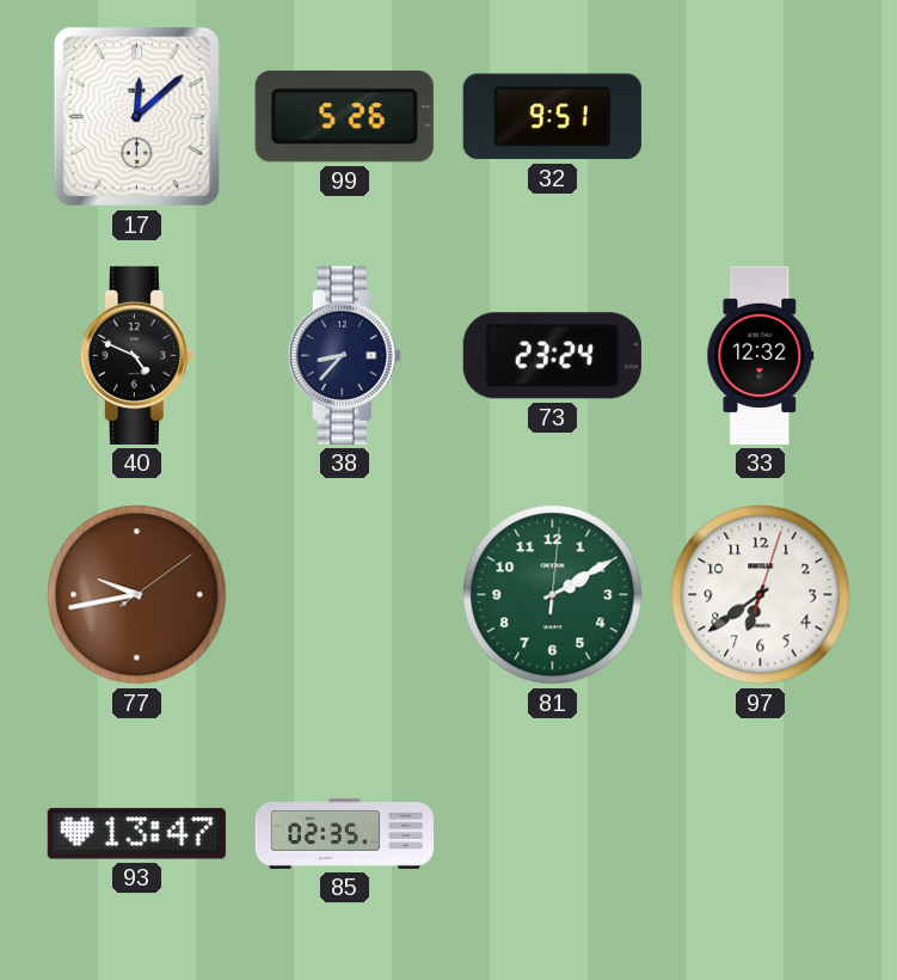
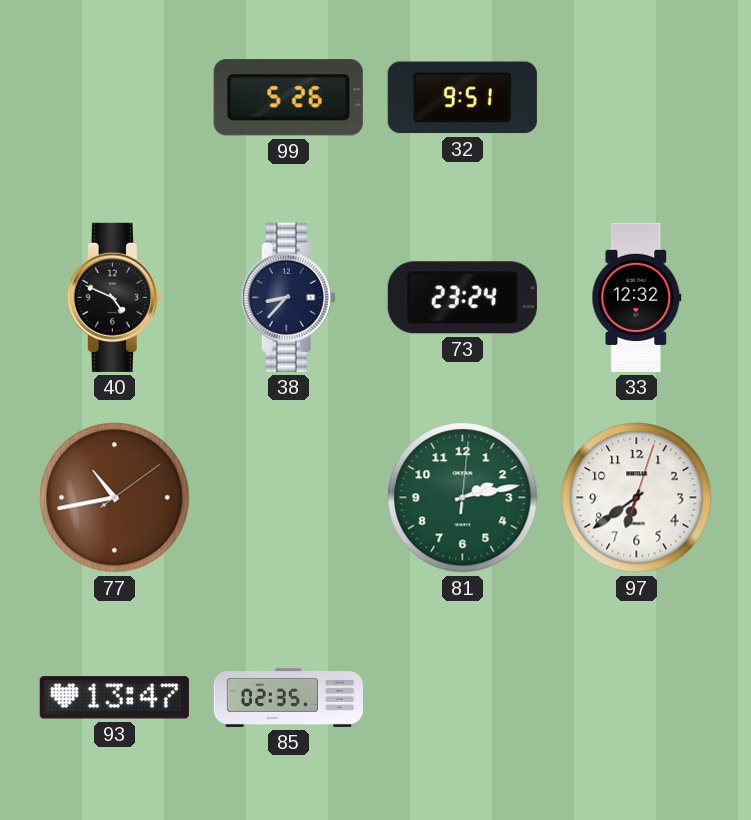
17: 12:08 -> none (136, 116)
77: 9:43 -> 10:43 (115, 498)
81: 2:10 -> 2:13 (463, 498)
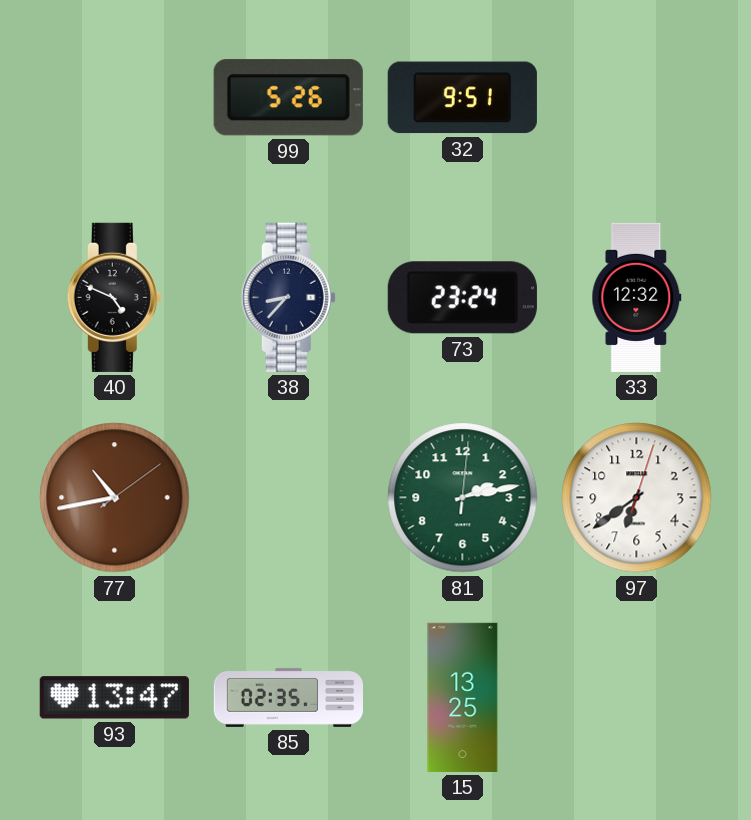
15: none -> 13:25 (463, 697)
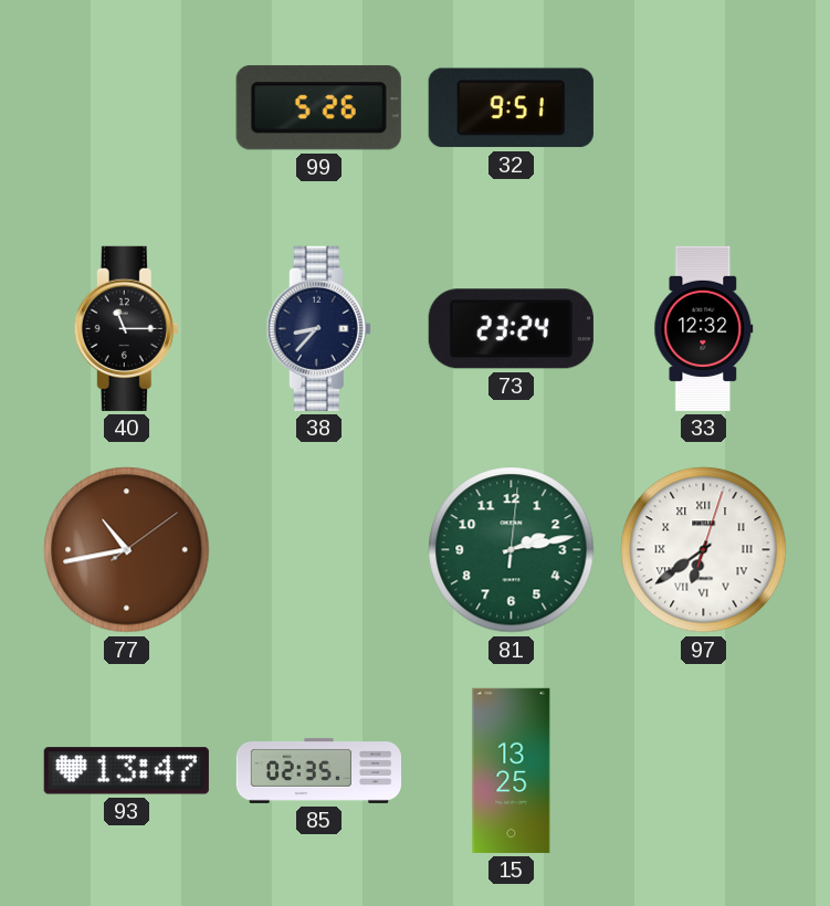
40: 4:49 -> 11:15 (126, 328)
97 numerals: Arabic -> Roman (704, 550)
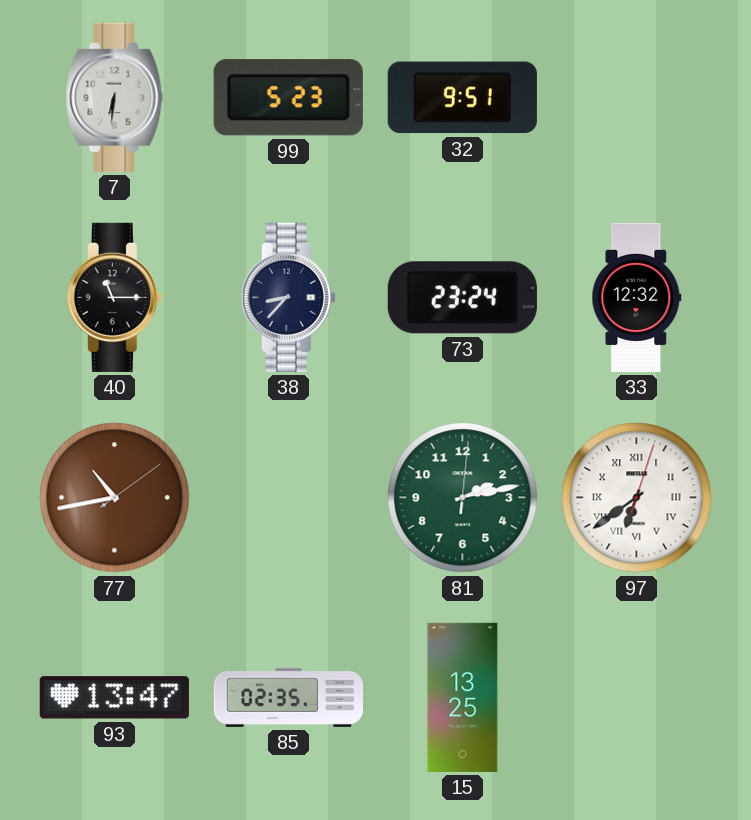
7: none -> 6:31 (115, 97)
99: 5:26 -> 5:23 (288, 98)
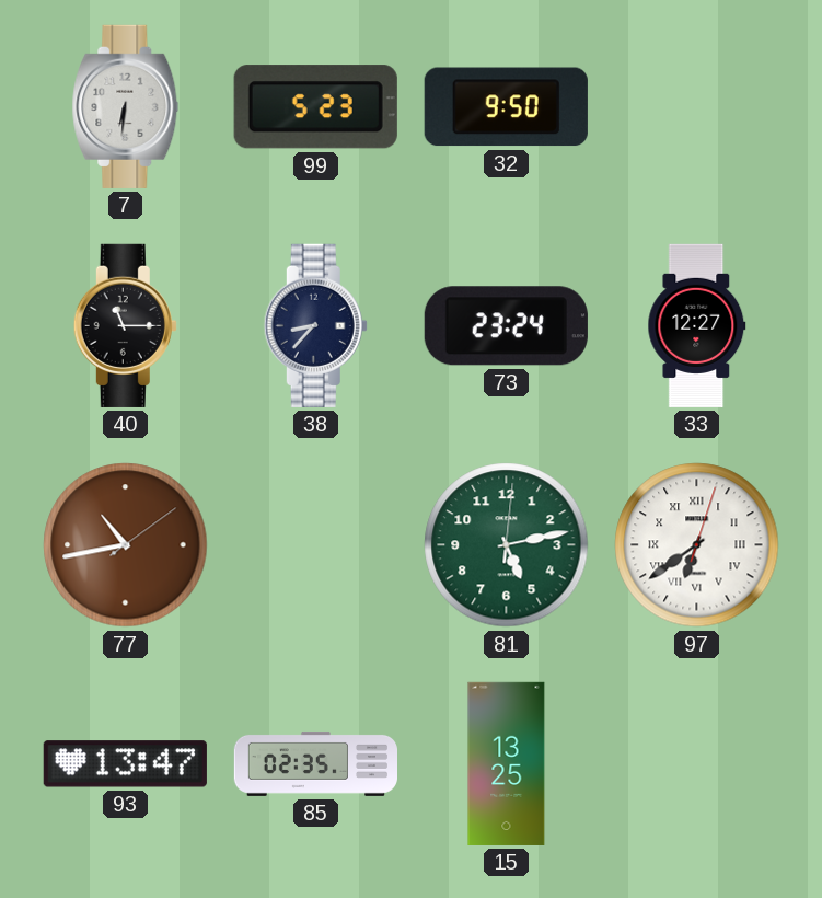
32: 9:51 -> 9:50 (506, 107)
33: 12:32 -> 12:27 (697, 325)
81: 2:13 -> 5:13 (507, 545)
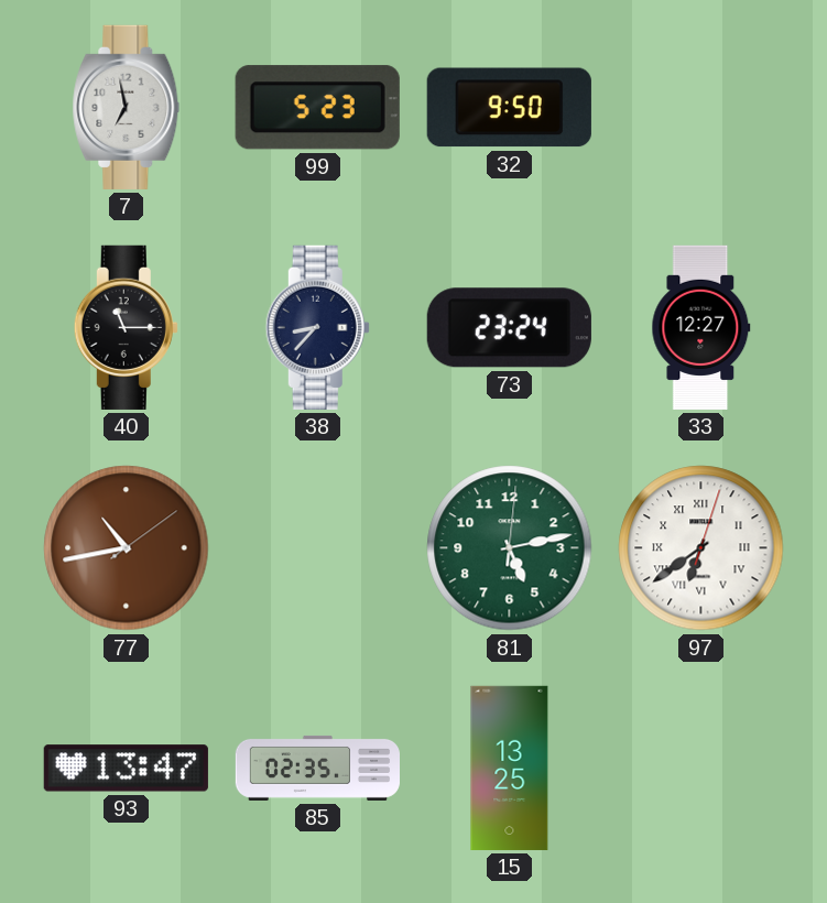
7: 6:31 -> 6:58 (127, 107)
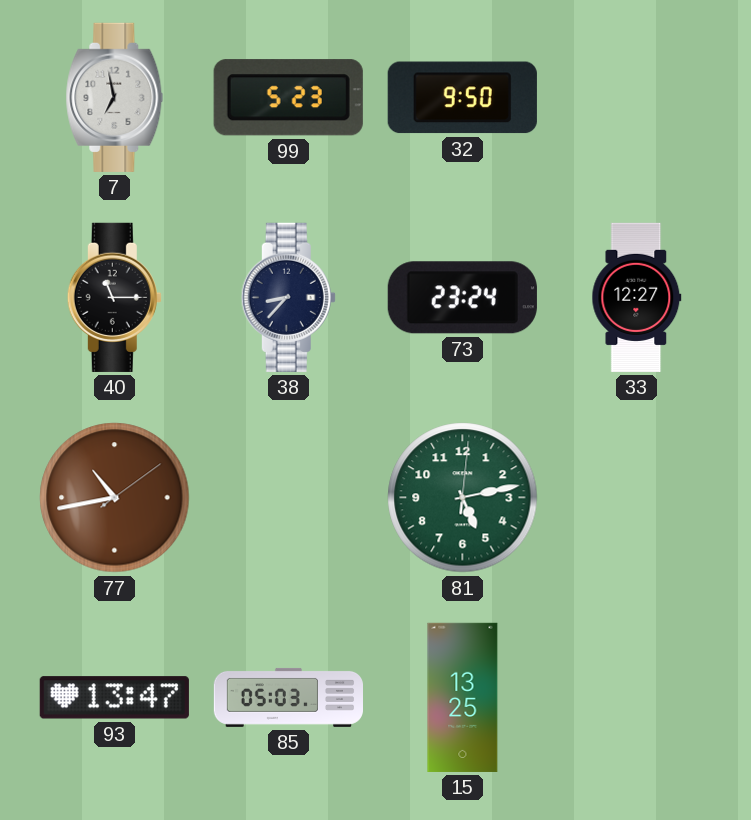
97: 6:39 -> none (701, 548)
85: 02:35 -> 05:03 (288, 697)
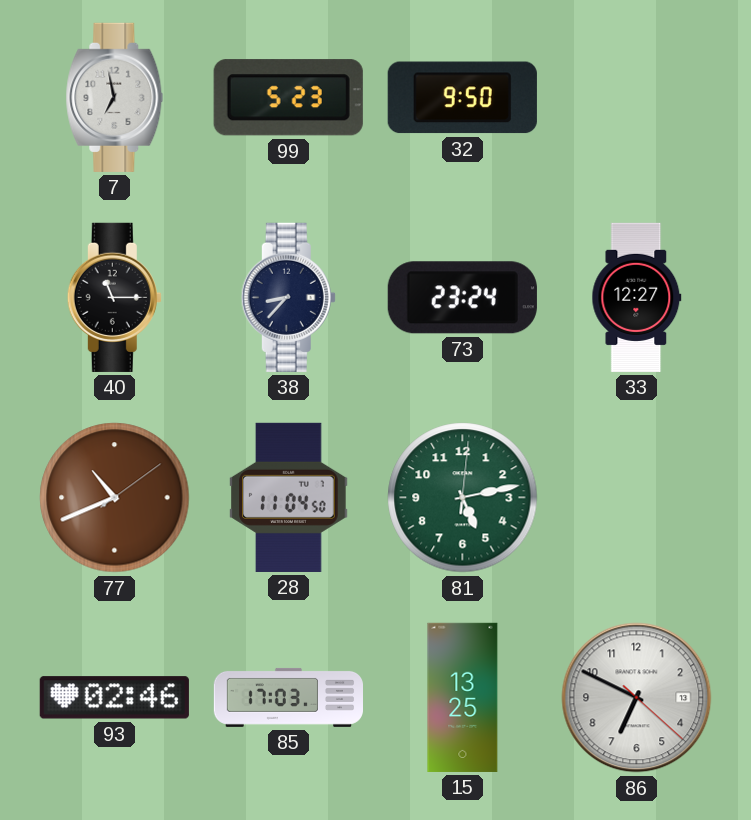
77: 10:43 -> 10:41 (115, 498)
28: none -> 11:04 (289, 497)
93: 13:47 -> 02:46 (114, 698)
85: 05:03 -> 17:03 (288, 697)
86: none -> 6:49 (637, 698)
